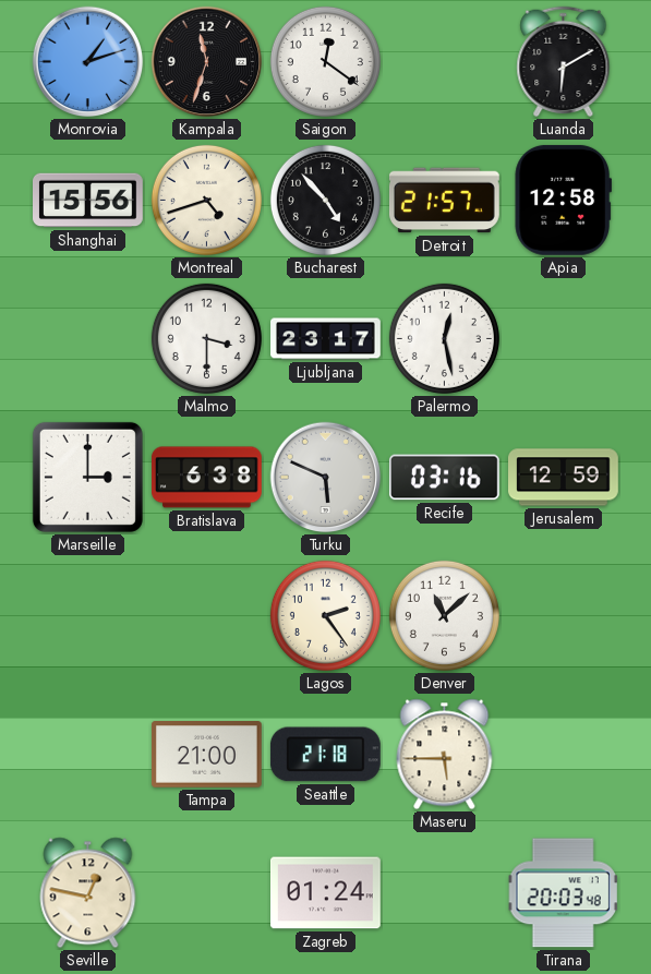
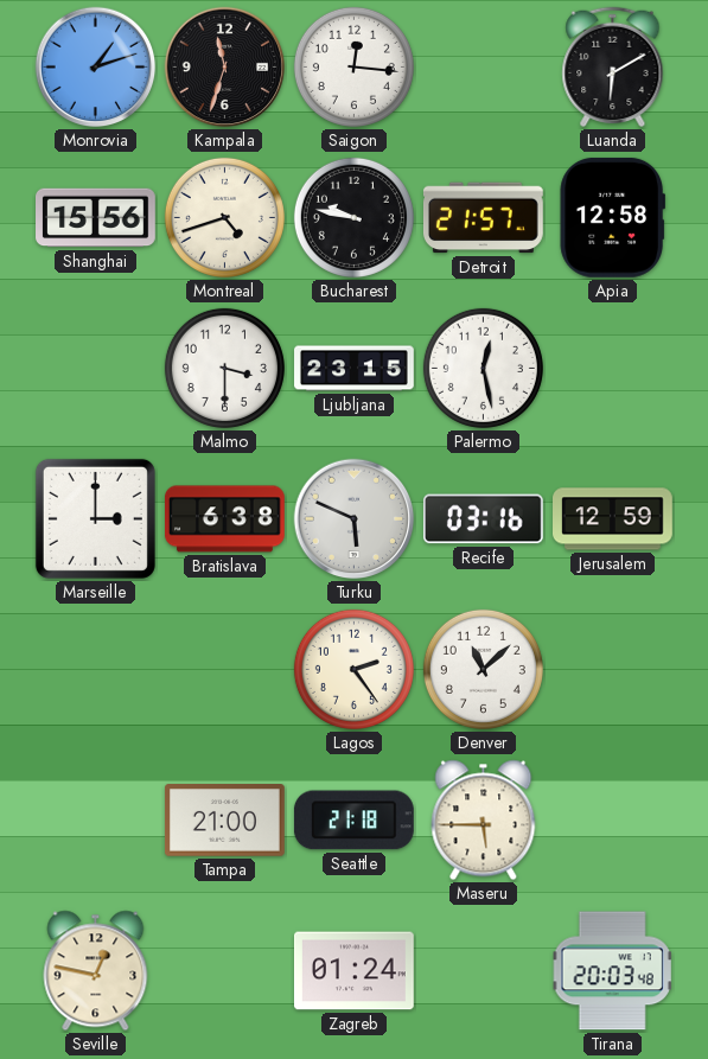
Saigon: 12:21 -> 12:16 (353, 66)
Bucharest: 4:53 -> 9:47 (353, 217)
Ljubljana: 23:17 -> 23:15 (355, 369)
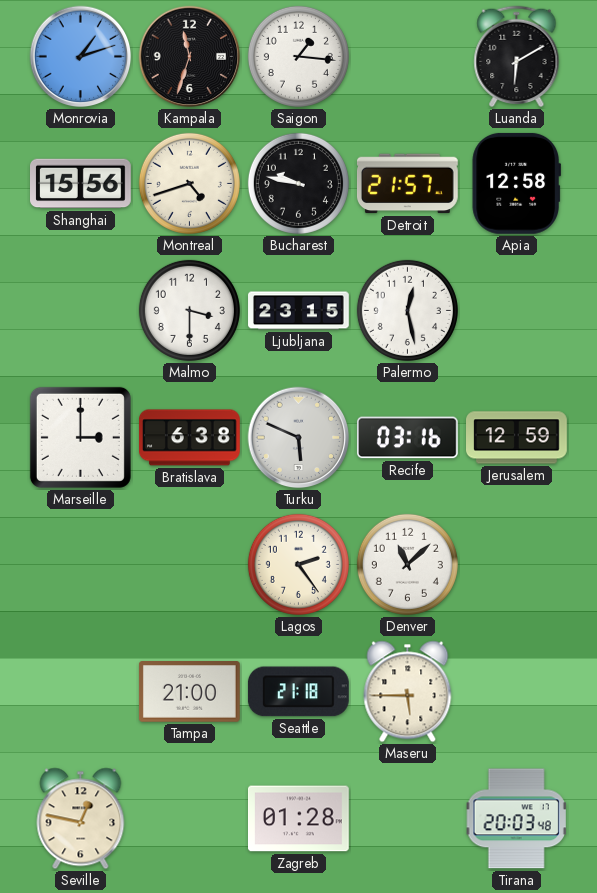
Saigon: 12:16 -> 1:16 (298, 56)
Zagreb: 01:24 -> 01:28 (299, 819)
